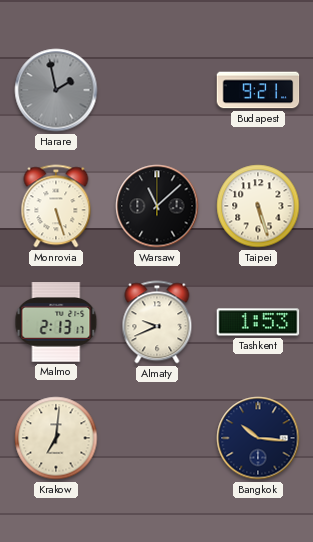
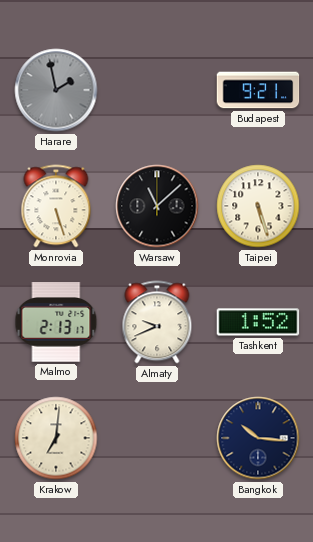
Tashkent: 1:53 -> 1:52 (258, 322)
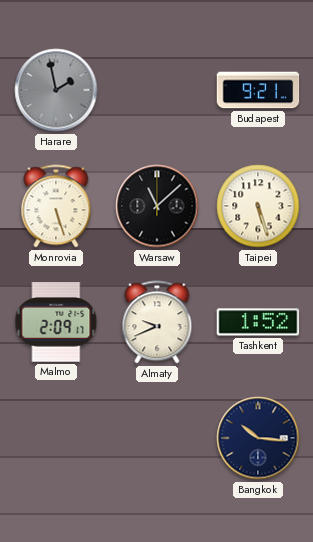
Malmo: 2:13 -> 2:09 (56, 322)
Krakow: 7:01 -> none (56, 438)
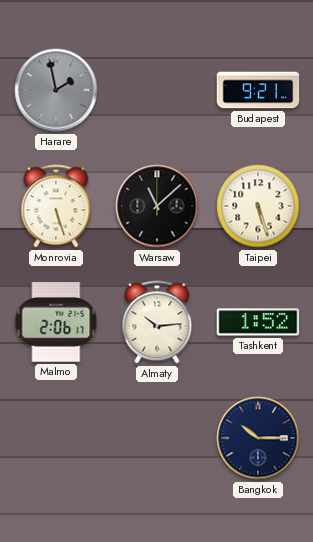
Malmo: 2:09 -> 2:06 (56, 322)
Almaty: 9:41 -> 10:14 (157, 322)
Bangkok: 10:16 -> 10:15 (258, 438)
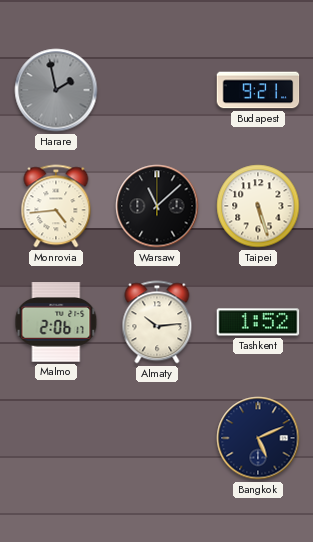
Monrovia: 5:27 -> 4:44 (56, 206)
Bangkok: 10:15 -> 5:11 (258, 438)
